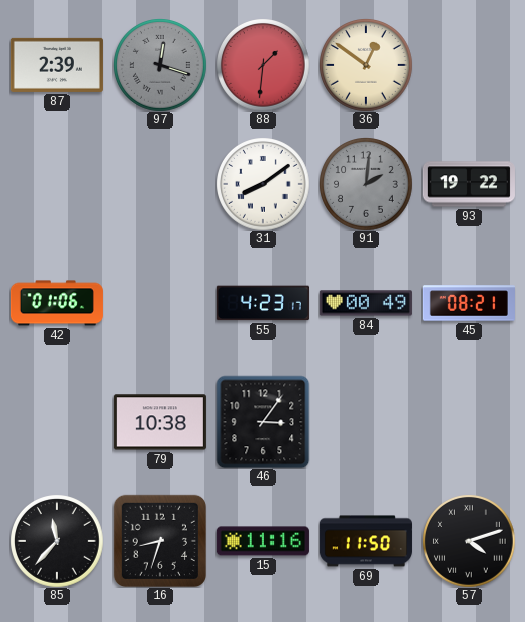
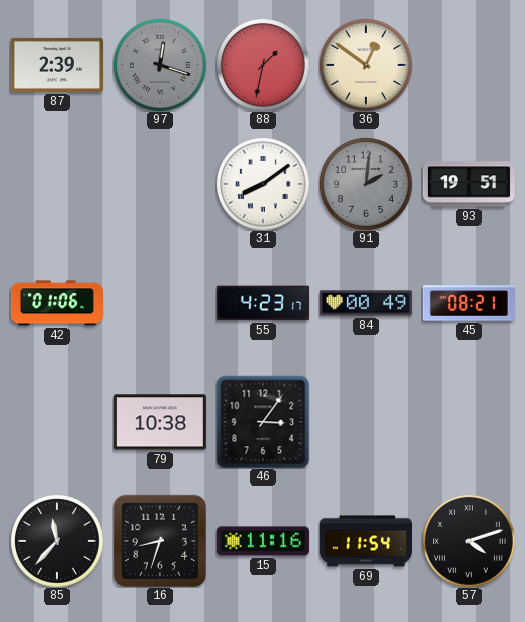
88: 1:31 -> 1:32 (263, 65)
93: 19:22 -> 19:51 (469, 184)
69: 11:50 -> 11:54 (366, 541)
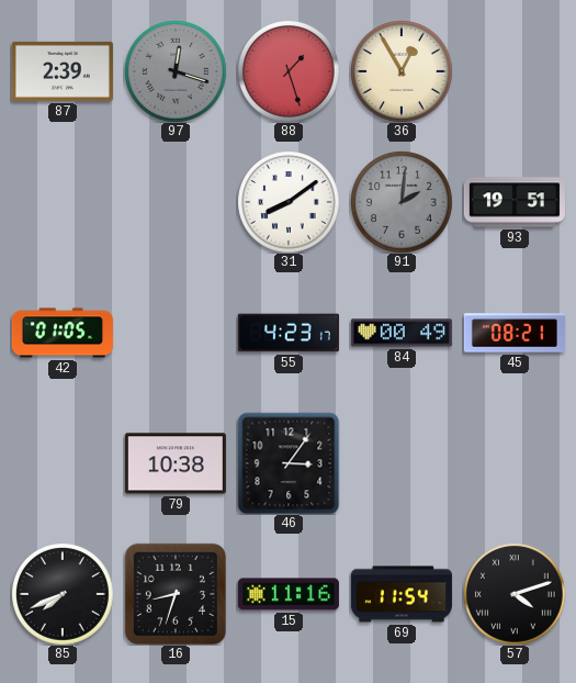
88: 1:32 -> 1:27 (289, 71)
36: 12:51 -> 12:55 (402, 71)
42: 01:06 -> 01:05 (63, 333)
85: 11:37 -> 7:41 (63, 594)
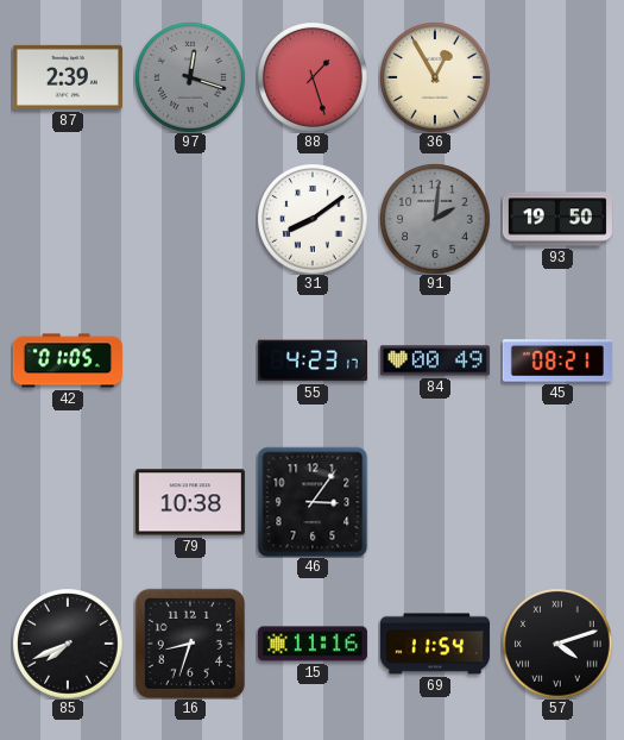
93: 19:51 -> 19:50 (557, 219)
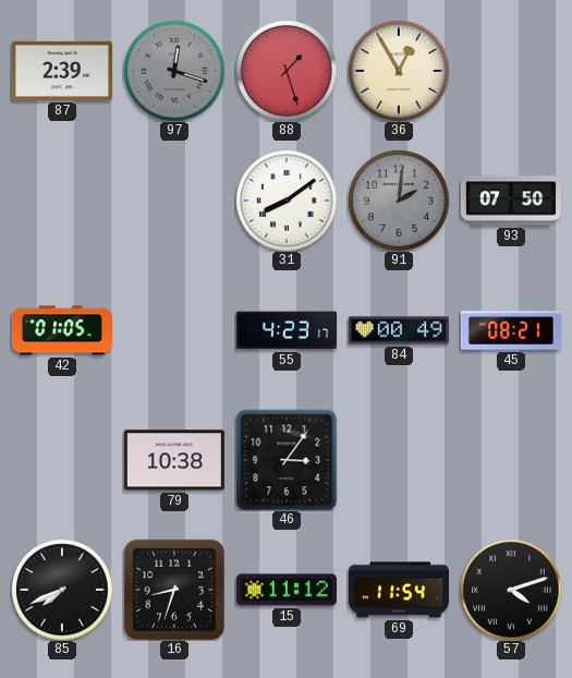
93: 19:50 -> 07:50 (511, 201)
15: 11:16 -> 11:12 (287, 590)
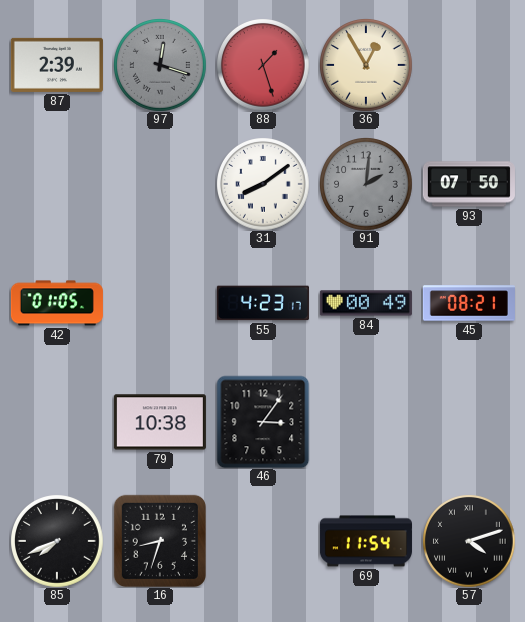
15: 11:12 -> none (287, 590)
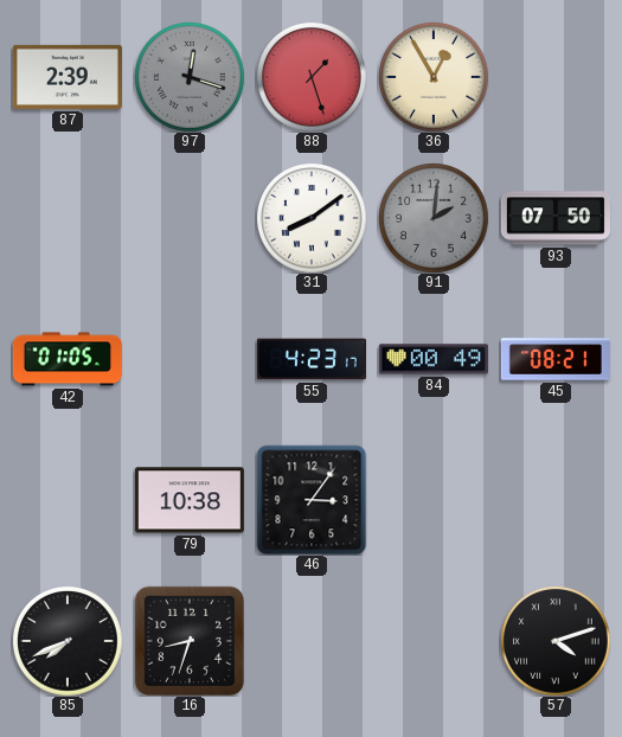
69: 11:54 -> none (366, 541)
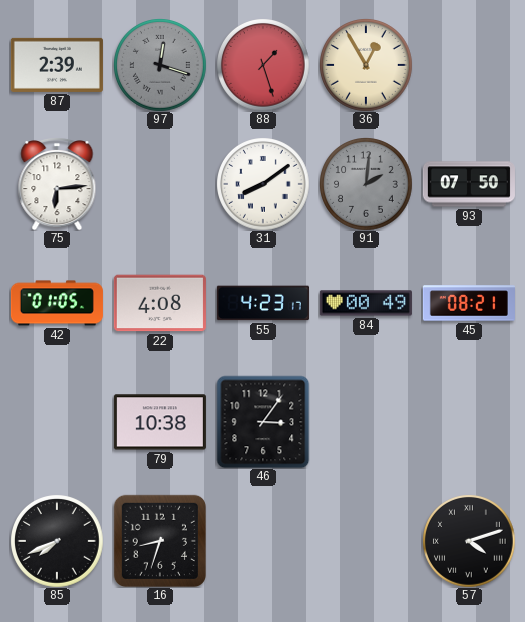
75: none -> 6:14 (57, 184)
22: none -> 4:08 (160, 303)
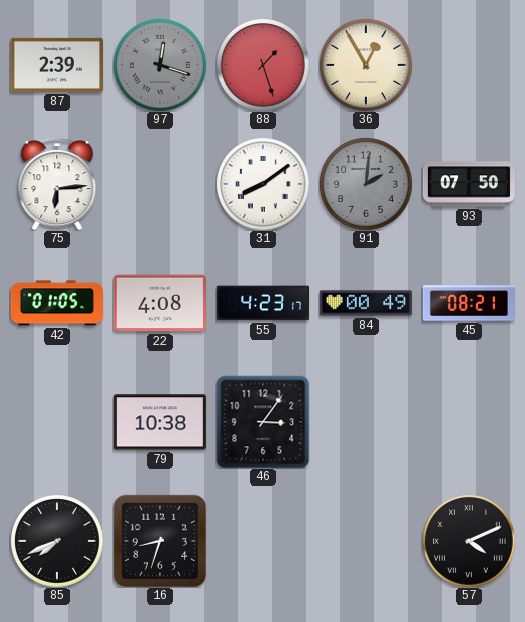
57: 4:12 -> 4:11 (469, 541)
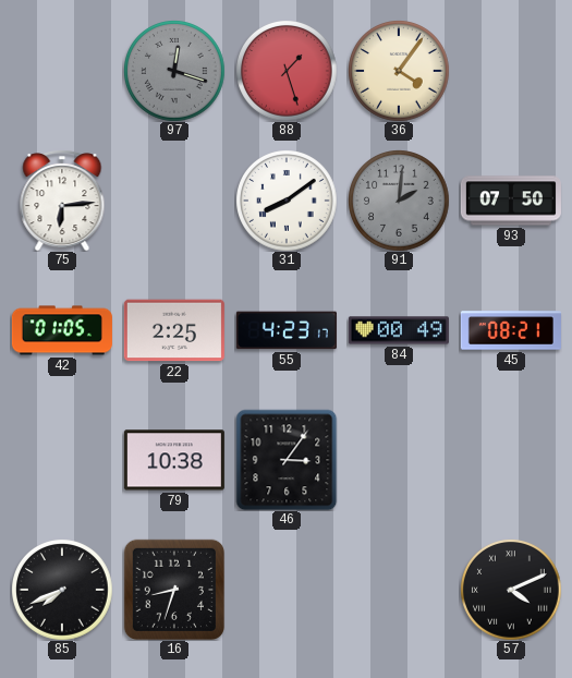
87: 2:39 -> none (57, 65)
36: 12:55 -> 4:06 (399, 71)
22: 4:08 -> 2:25 (174, 330)
